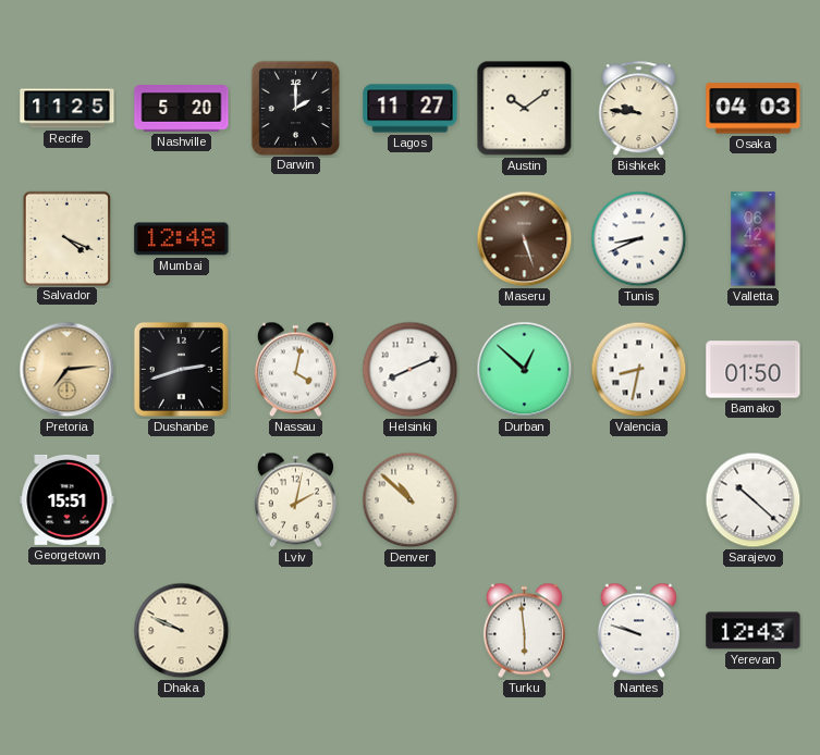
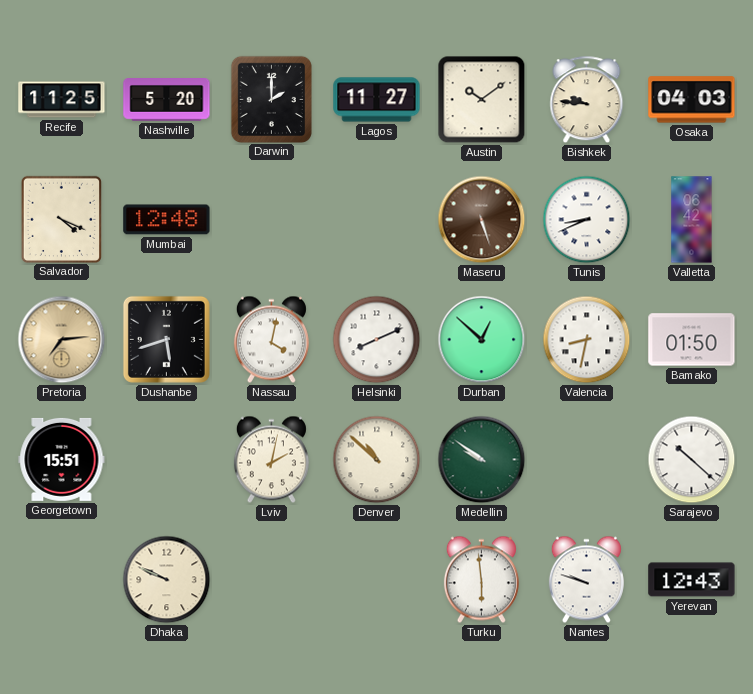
Dushanbe: 2:42 -> 5:42 (166, 339)
Medellin: none -> 9:51 (482, 460)
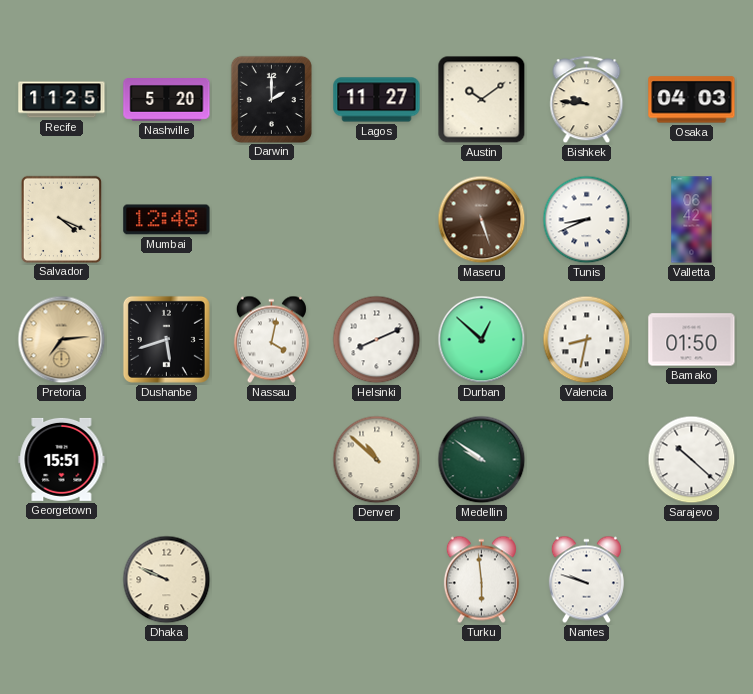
Lviv: 2:02 -> none (271, 460)
Yerevan: 12:43 -> none (692, 580)
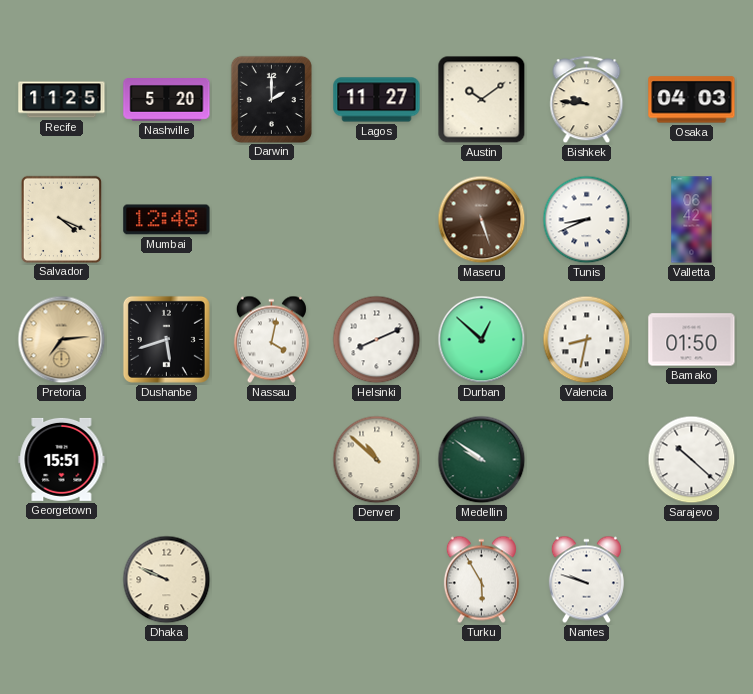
Turku: 5:59 -> 5:55 (481, 580)
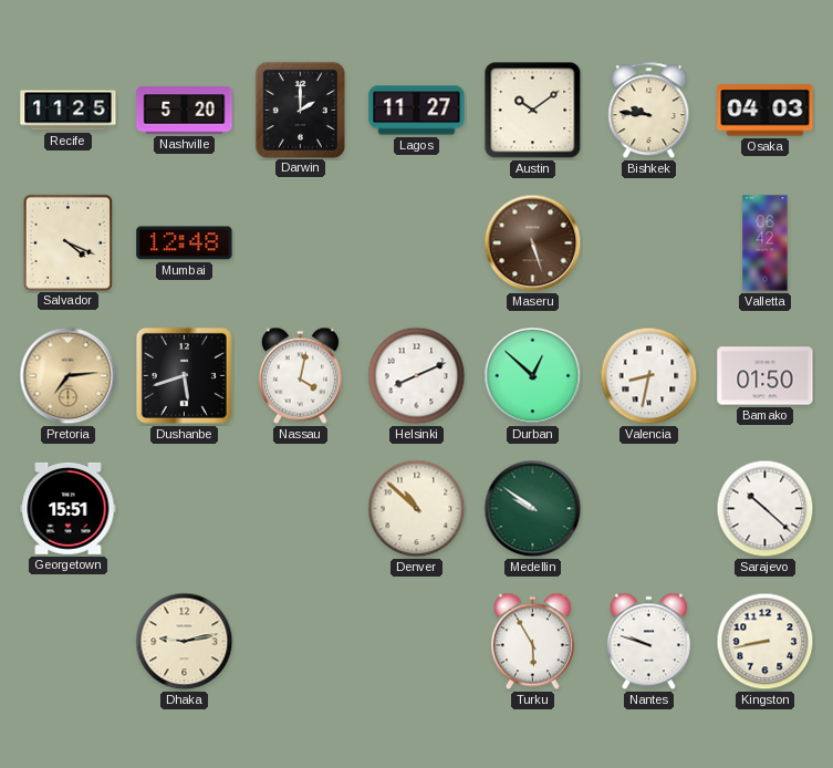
Tunis: 8:41 -> none (587, 220)
Dhaka: 9:49 -> 9:13 (185, 642)
Kingston: none -> 8:43 (766, 642)
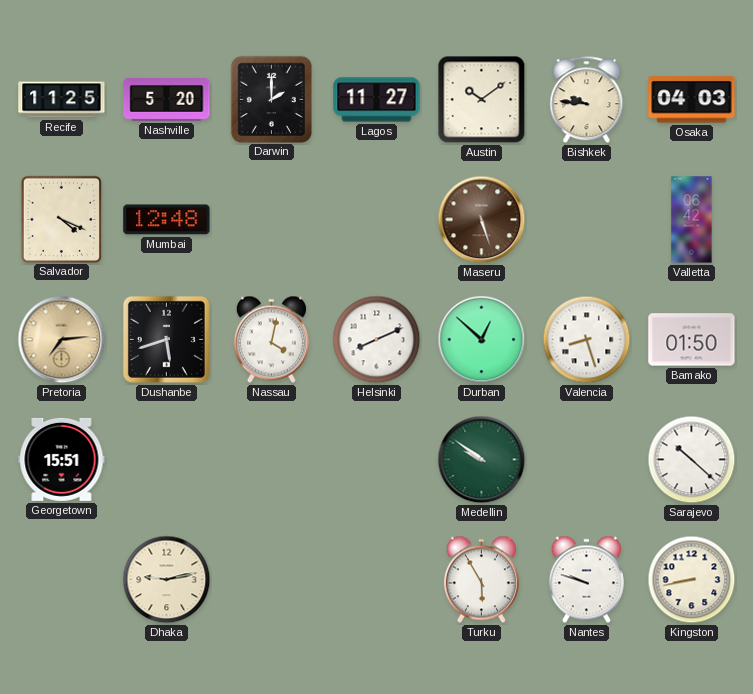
Valencia: 8:32 -> 8:27 (587, 340)
Denver: 10:52 -> none (417, 509)
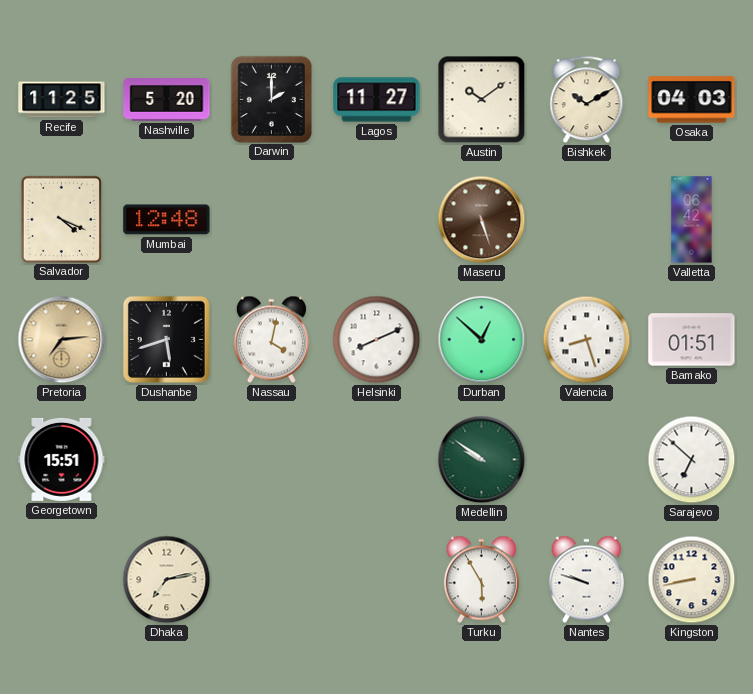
Bishkek: 9:46 -> 10:10 (587, 100)
Bamako: 01:50 -> 01:51 (692, 340)
Sarajevo: 10:22 -> 6:52 (692, 460)
Dhaka: 9:13 -> 7:13 (167, 580)
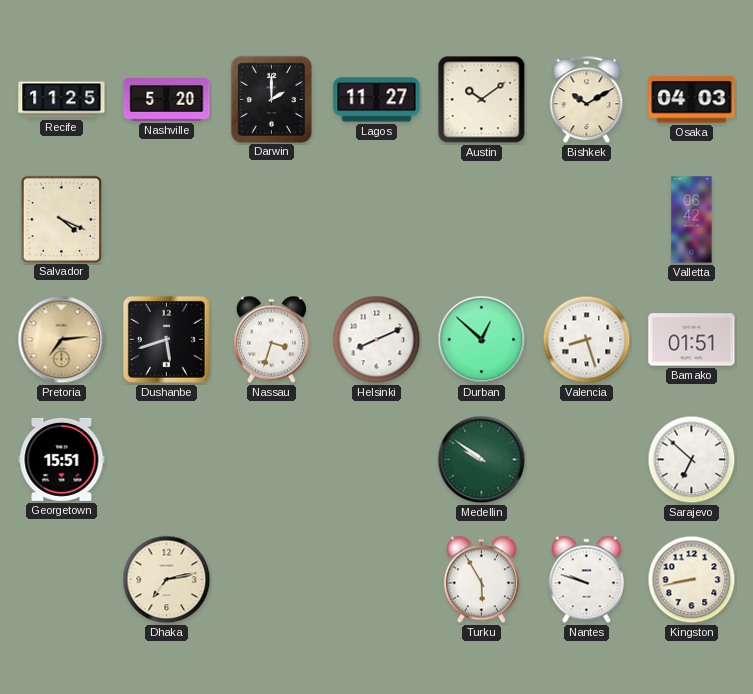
Mumbai: 12:48 -> none (167, 220)
Maseru: 5:27 -> none (482, 220)
Nassau: 4:02 -> 3:33 (271, 340)
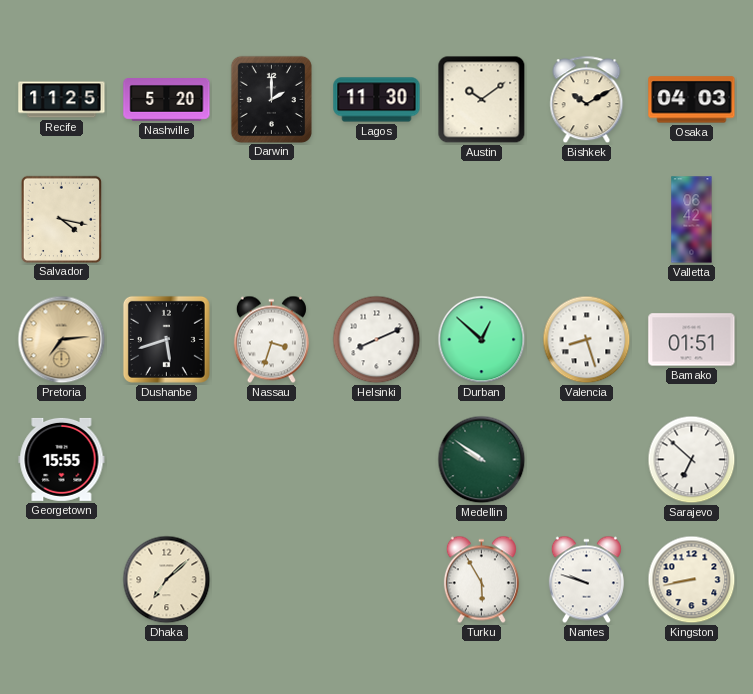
Lagos: 11:27 -> 11:30 (377, 100)
Salvador: 4:19 -> 4:17 (61, 219)
Georgetown: 15:51 -> 15:55 (62, 459)
Dhaka: 7:13 -> 7:08 (167, 580)
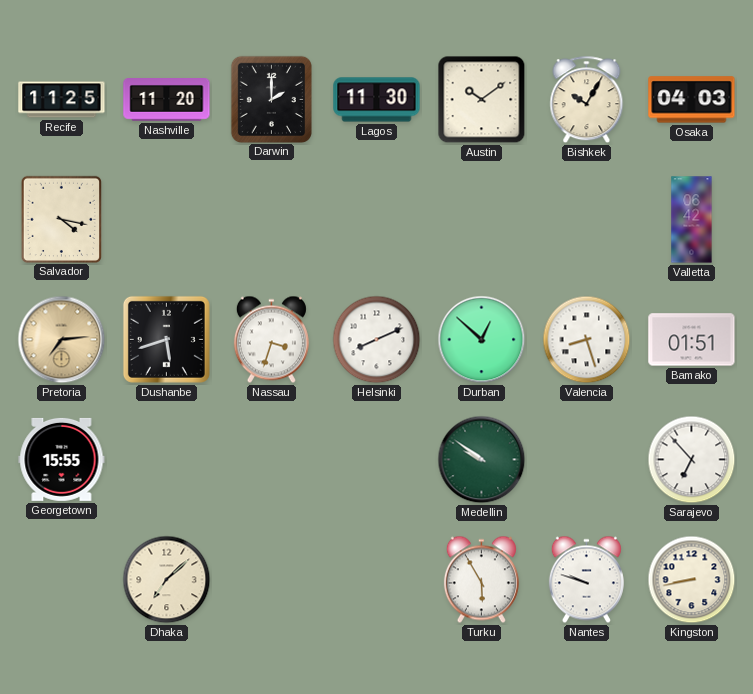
Nashville: 5:20 -> 11:20 (167, 100)
Bishkek: 10:10 -> 10:05 (587, 100)
Sarajevo: 6:52 -> 6:53 (692, 460)
